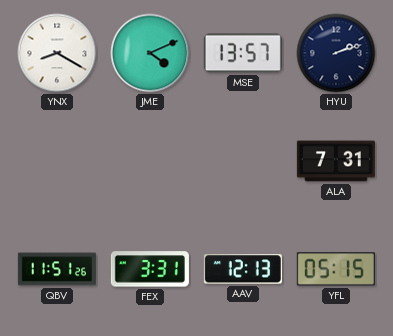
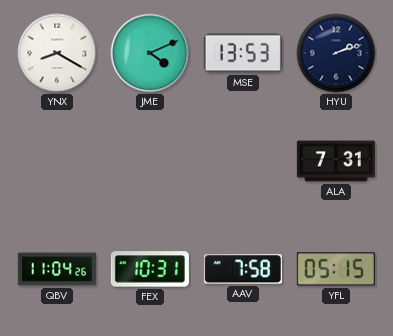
MSE: 13:57 -> 13:53 (243, 53)
QBV: 11:51 -> 11:04 (57, 269)
FEX: 3:31 -> 10:31 (150, 269)
AAV: 12:13 -> 7:58 (243, 269)
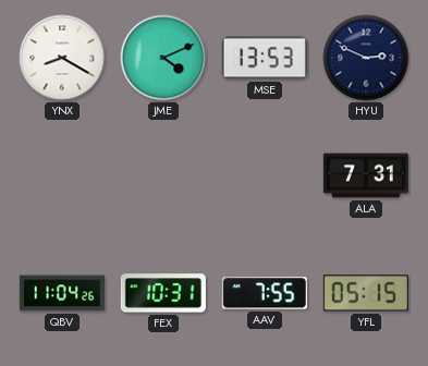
HYU: 2:12 -> 2:49 (366, 58)
AAV: 7:58 -> 7:55 (265, 293)
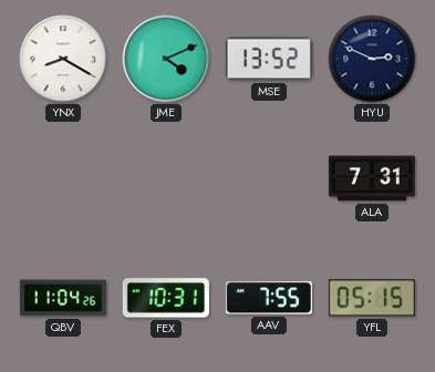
MSE: 13:53 -> 13:52 (269, 59)
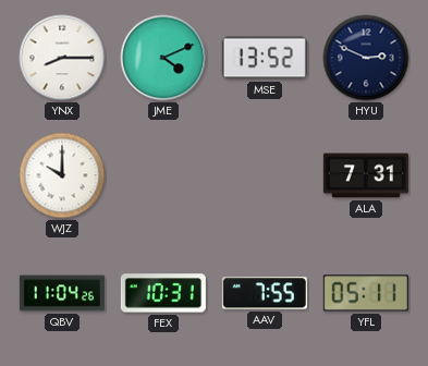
YNX: 8:20 -> 8:15 (62, 58)
WJZ: none -> 10:00 (62, 175)
YFL: 05:15 -> 05:11 (366, 293)
